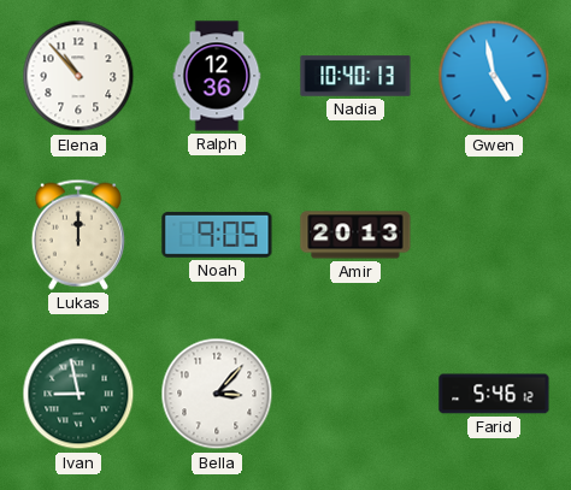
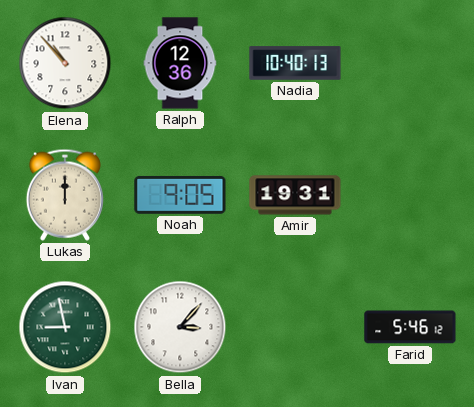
Gwen: 4:58 -> none (494, 76)
Amir: 20:13 -> 19:31 (295, 195)
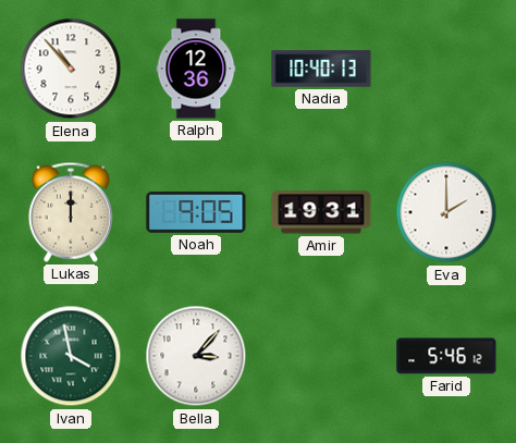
Eva: none -> 2:00 (446, 212)
Ivan: 8:58 -> 3:58 (71, 356)
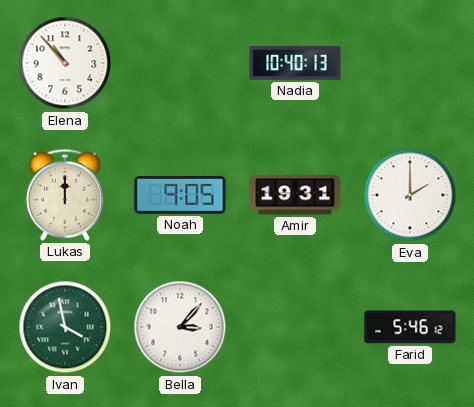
Ralph: 12:36 -> none (196, 69)
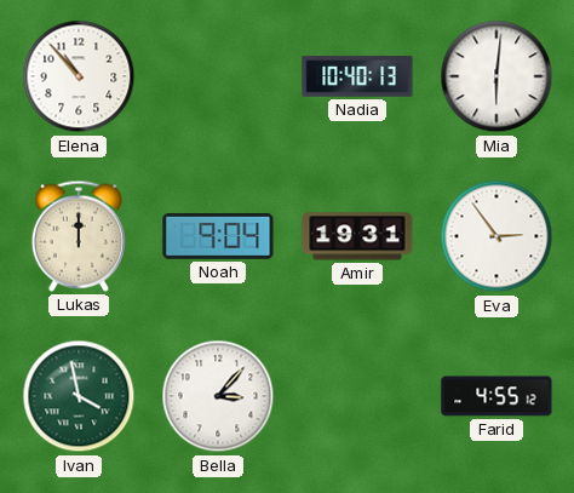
Mia: none -> 6:01 (496, 76)
Noah: 9:05 -> 9:04 (218, 236)
Eva: 2:00 -> 2:54 (496, 236)
Farid: 5:46 -> 4:55 (496, 396)
